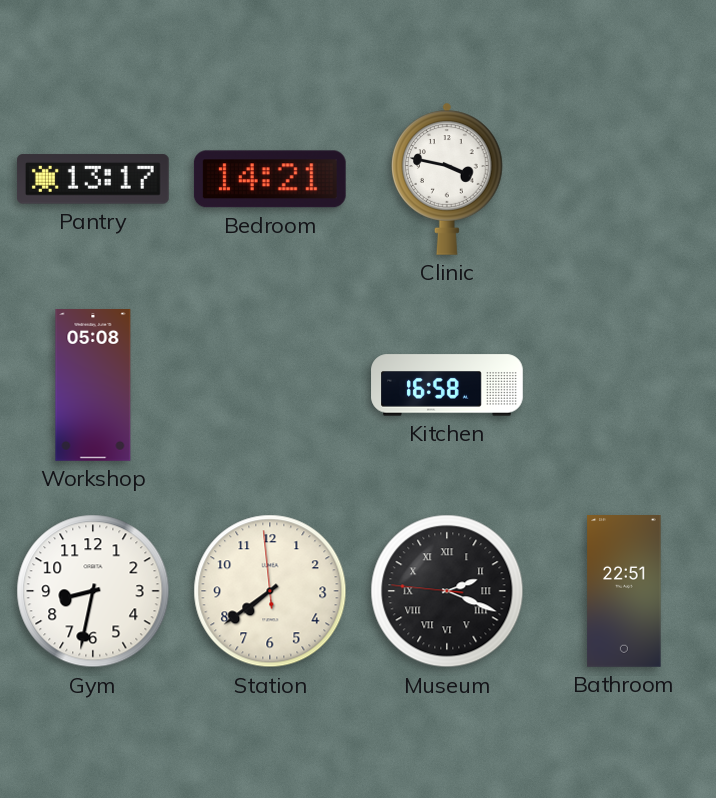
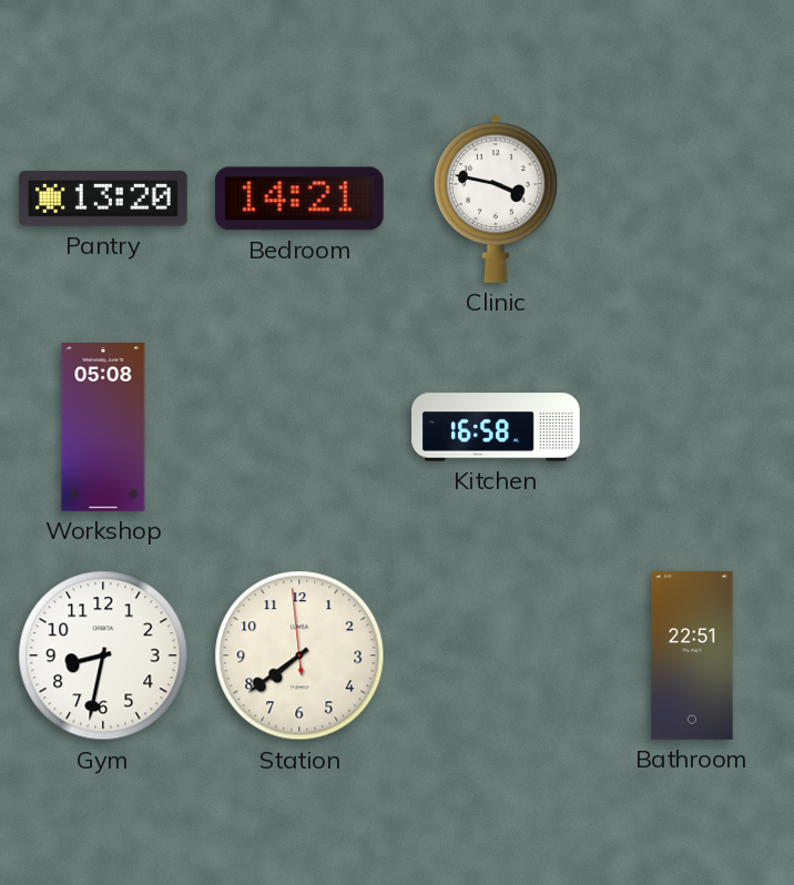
Pantry: 13:17 -> 13:20 (103, 199)
Museum: 2:18 -> none (447, 591)
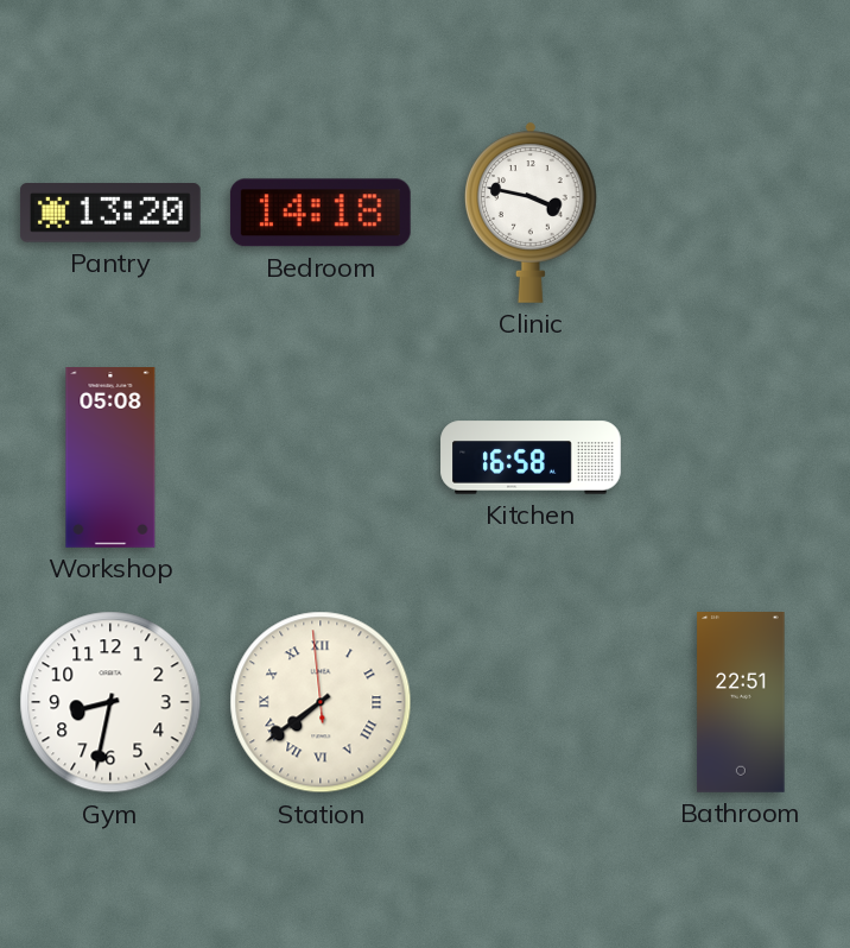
Bedroom: 14:21 -> 14:18 (321, 213)
Station numerals: Arabic -> Roman (321, 702)
